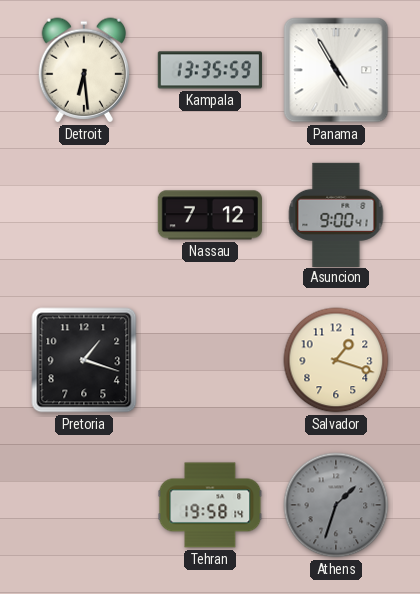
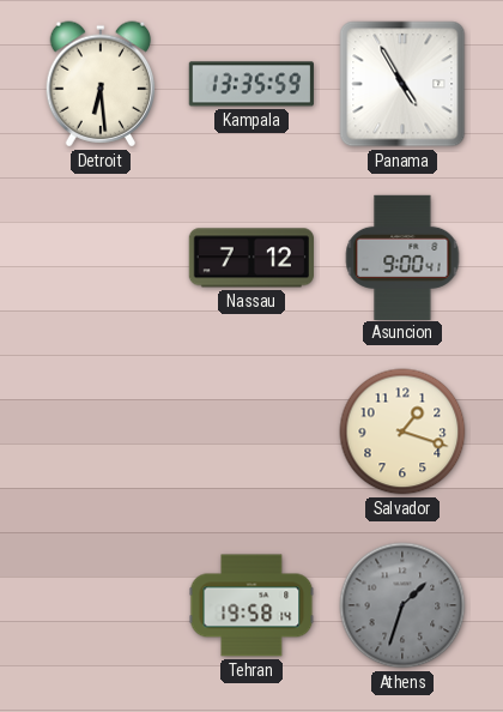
Pretoria: 1:18 -> none (84, 360)
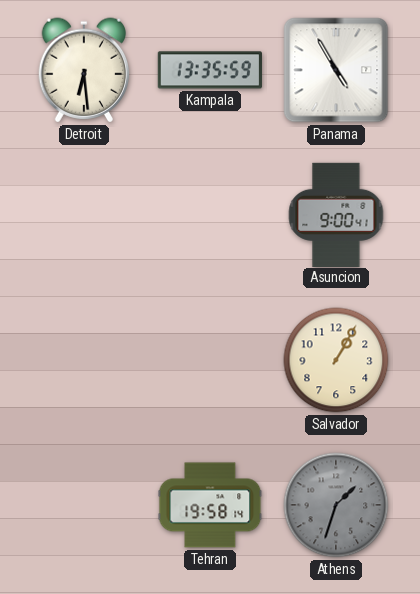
Nassau: 7:12 -> none (251, 258)
Salvador: 1:18 -> 1:05 (336, 360)
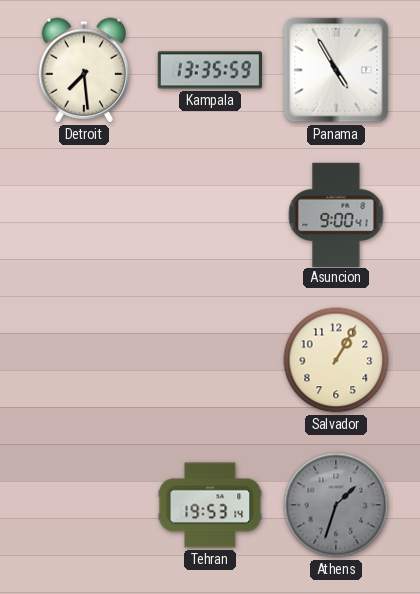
Detroit: 6:29 -> 7:29 (83, 70)
Tehran: 19:58 -> 19:53 (210, 505)
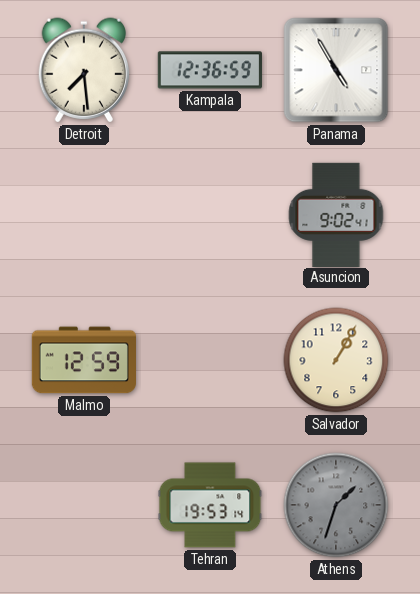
Kampala: 13:35 -> 12:36 (210, 70)
Asuncion: 9:00 -> 9:02 (336, 214)
Malmo: none -> 12:59 (83, 360)
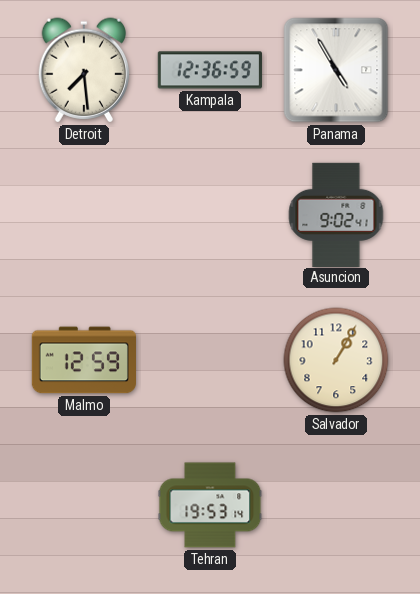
Athens: 1:33 -> none (336, 505)
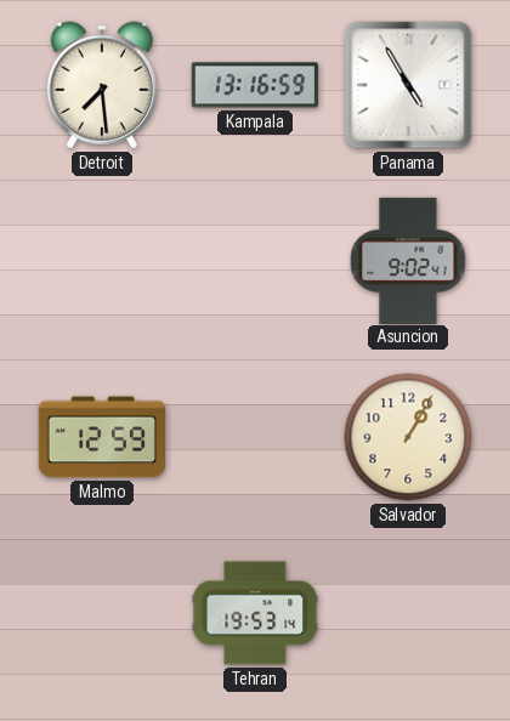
Kampala: 12:36 -> 13:16 (255, 85)
